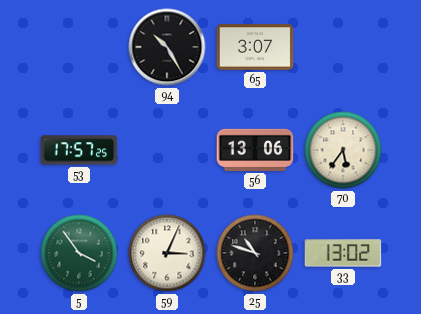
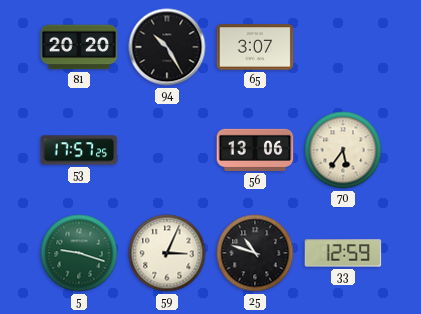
81: none -> 20:20 (79, 47)
5: 3:54 -> 9:18 (79, 253)
33: 13:02 -> 12:59 (343, 253)
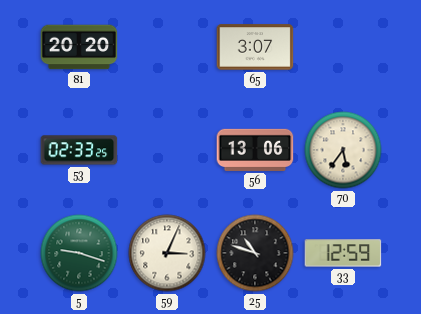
94: 10:25 -> none (167, 47)
53: 17:57 -> 02:33 (79, 150)
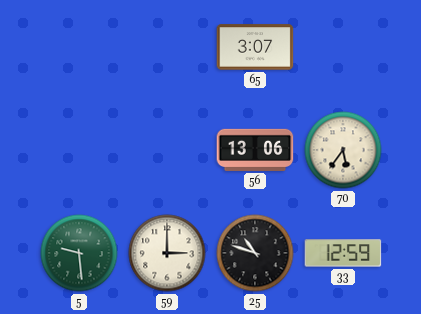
81: 20:20 -> none (79, 47)
53: 02:33 -> none (79, 150)
5: 9:18 -> 9:29 (79, 253)
59: 3:04 -> 3:00 (167, 253)
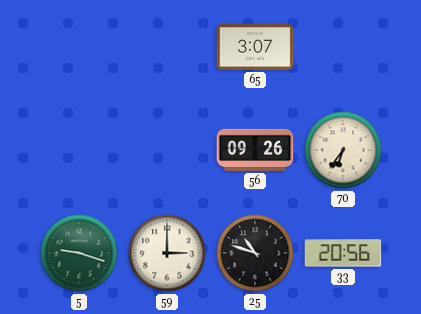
56: 13:06 -> 09:26 (255, 150)
70: 5:36 -> 6:36 (343, 150)
5: 9:29 -> 9:18 (79, 253)
33: 12:59 -> 20:56 (343, 253)
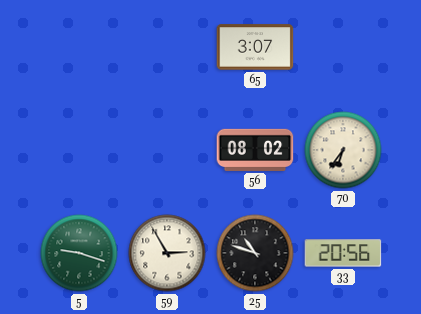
56: 09:26 -> 08:02 (255, 150)
59: 3:00 -> 2:55 (167, 253)
